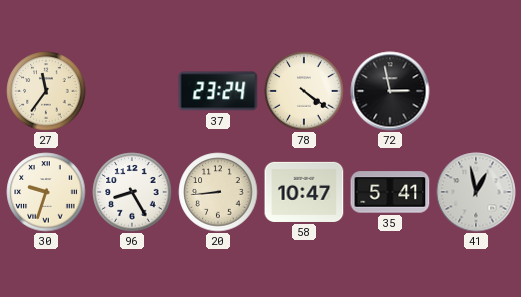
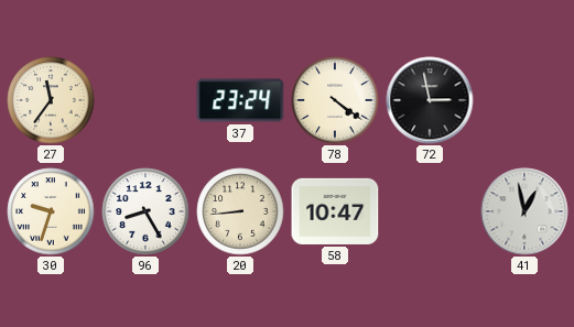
35: 5:41 -> none (390, 192)
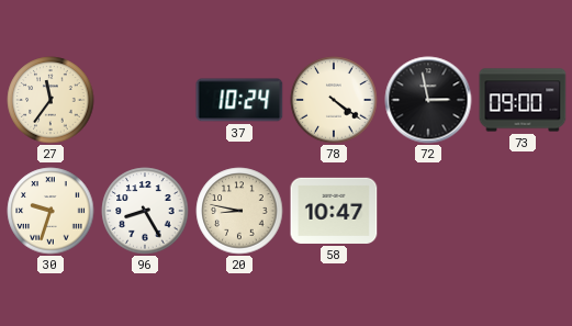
37: 23:24 -> 10:24 (239, 100)
73: none -> 09:00 (523, 100)
20: 8:44 -> 8:47 (239, 211)
41: 12:58 -> none (524, 211)
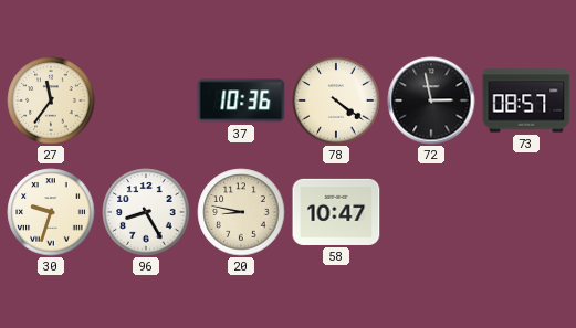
37: 10:24 -> 10:36 (241, 100)
73: 09:00 -> 08:57 (526, 100)
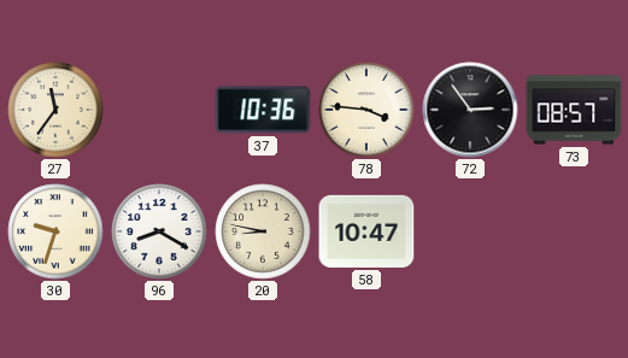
78: 4:21 -> 3:46 (366, 110)
72: 2:58 -> 2:54 (470, 110)
96: 8:25 -> 8:20 (159, 231)
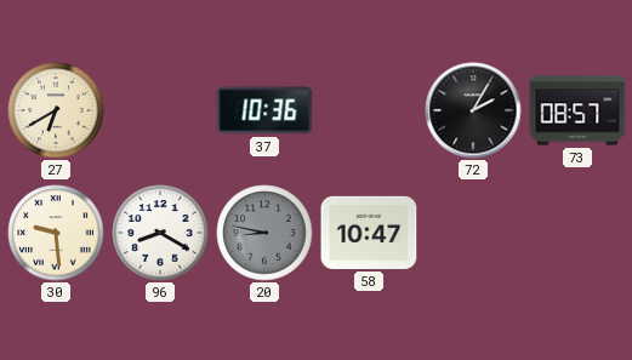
27: 11:36 -> 6:40 (56, 110)
78: 3:46 -> none (366, 110)
72: 2:54 -> 2:05 (473, 110)
30: 9:33 -> 9:29 (56, 233)
20 dial: cream -> grey (264, 233)
